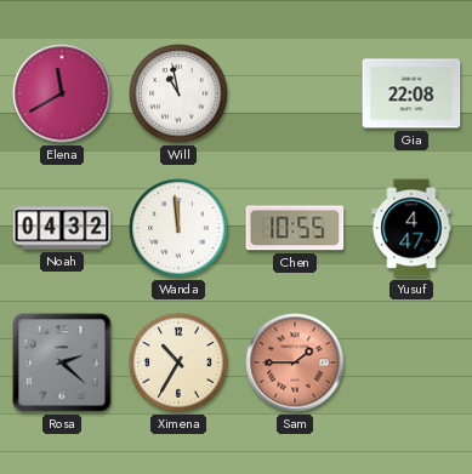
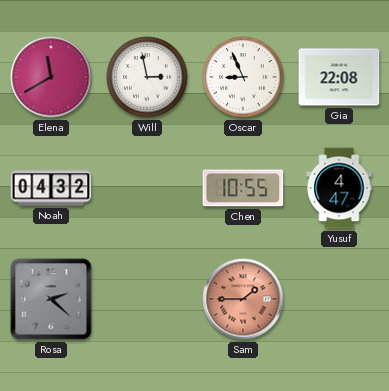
Will: 10:58 -> 2:58 (147, 77)
Oscar: none -> 8:56 (243, 77)
Wanda: 11:59 -> none (178, 228)
Ximena: 10:35 -> none (178, 362)
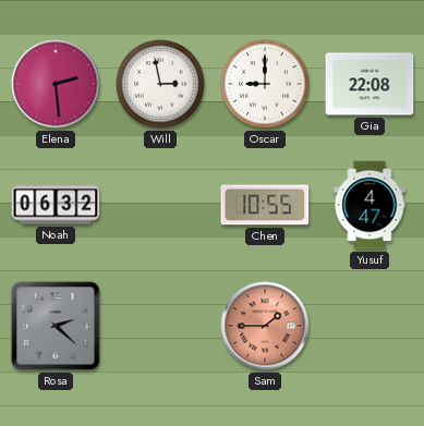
Elena: 11:40 -> 2:29 (56, 84)
Oscar: 8:56 -> 9:00 (265, 84)
Noah: 04:32 -> 06:32 (56, 205)
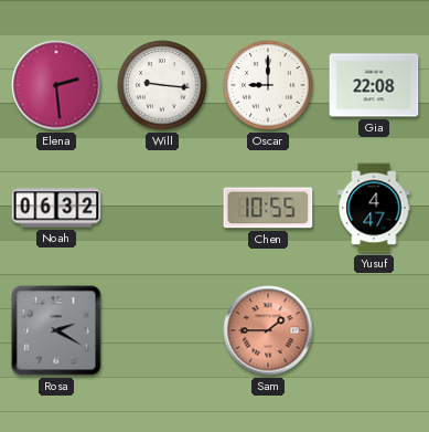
Will: 2:58 -> 9:16 (162, 85)
Rosa: 2:22 -> 2:20 (56, 330)
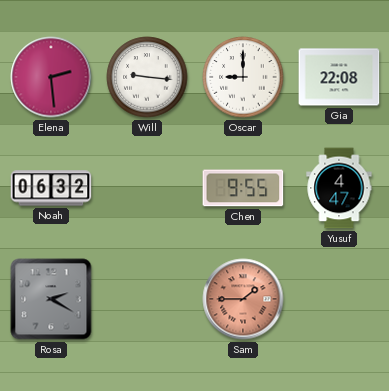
Chen: 10:55 -> 9:55 (243, 188)
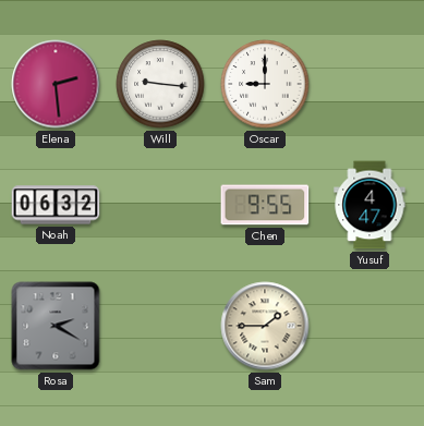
Gia: 22:08 -> none (339, 77)
Sam dial: salmon -> cream (265, 326)
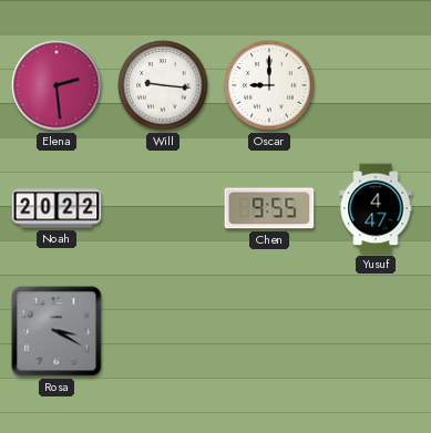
Noah: 06:32 -> 20:22 (57, 208)
Rosa: 2:20 -> 3:20 (57, 331)
Sam: 1:45 -> none (265, 326)
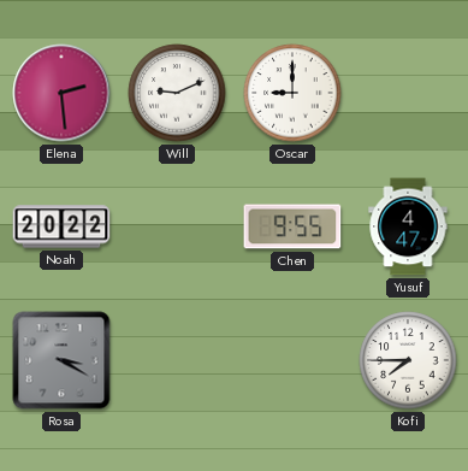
Will: 9:16 -> 9:11 (177, 93)
Kofi: none -> 7:45 (408, 360)
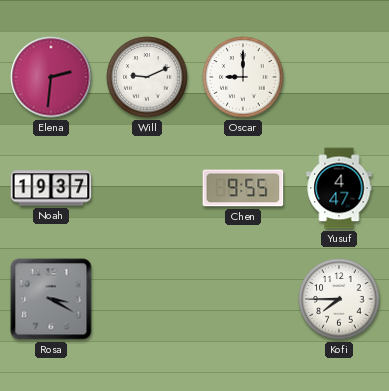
Elena: 2:29 -> 2:31 (51, 77)
Noah: 20:22 -> 19:37 (51, 188)
